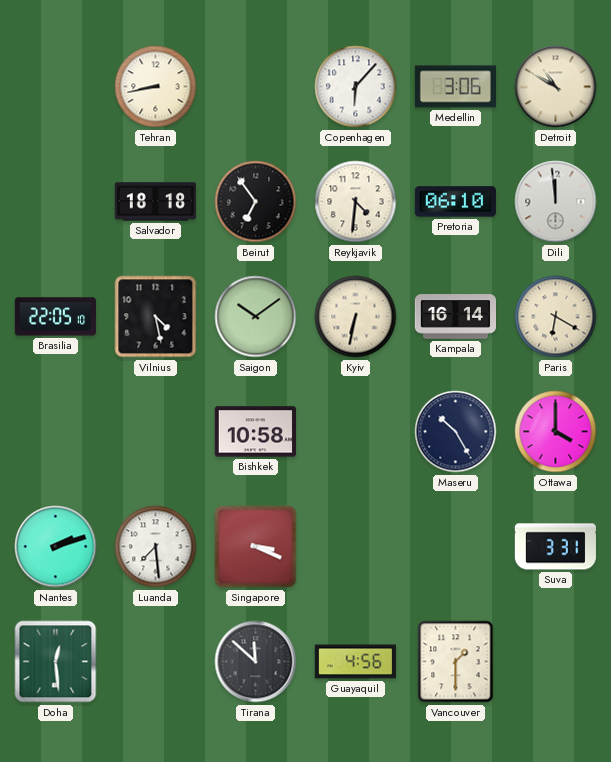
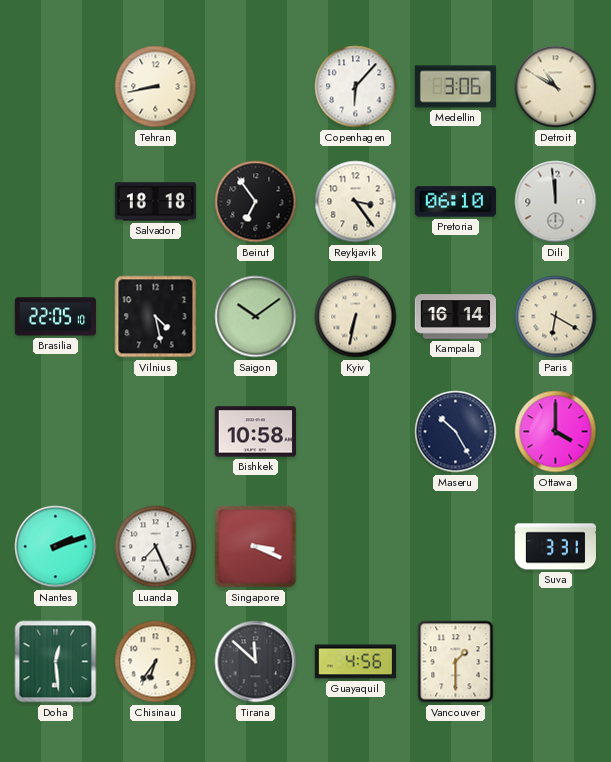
Reykjavik: 4:31 -> 3:24 (356, 202)
Luanda: 7:29 -> 7:26 (156, 547)
Chisinau: none -> 6:36 (156, 662)
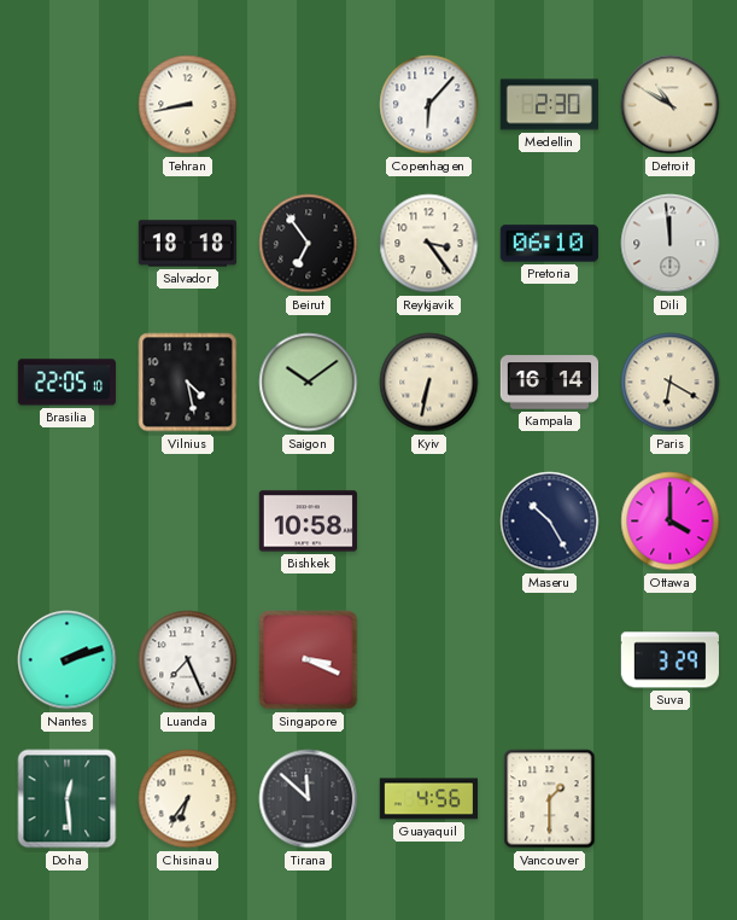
Medellin: 3:06 -> 2:30 (549, 105)
Suva: 3:31 -> 3:29 (669, 660)
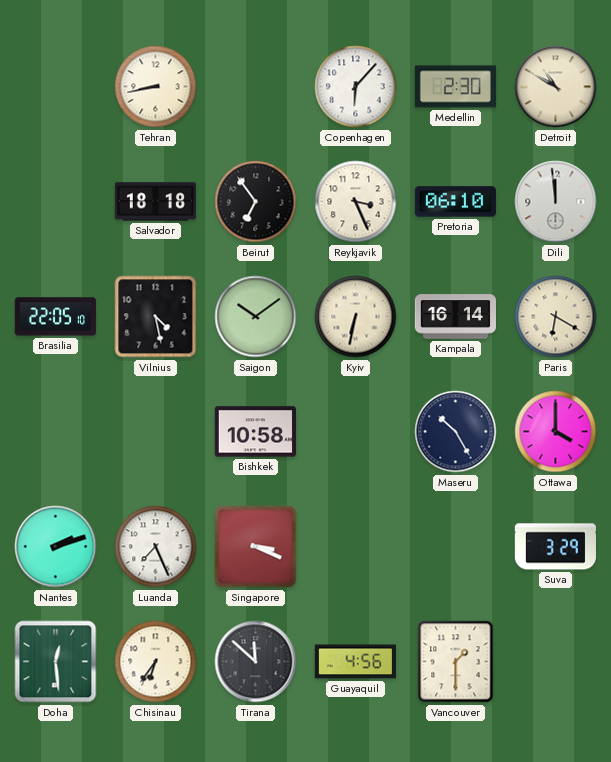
Reykjavik: 3:24 -> 3:26 (356, 202)
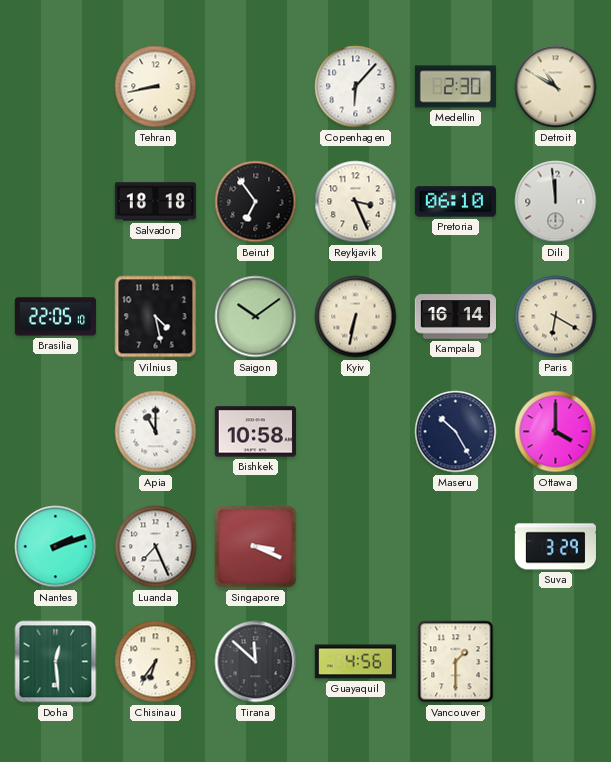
Apia: none -> 11:00 (156, 432)
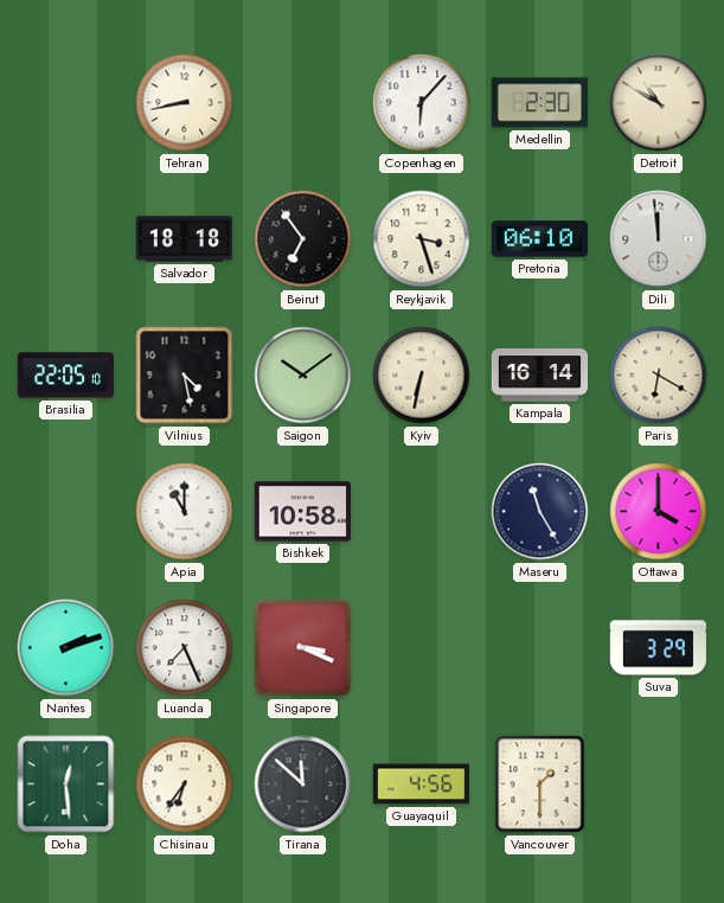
Reykjavik: 3:26 -> 3:27 (422, 239)
Maseru: 10:25 -> 11:25 (540, 512)
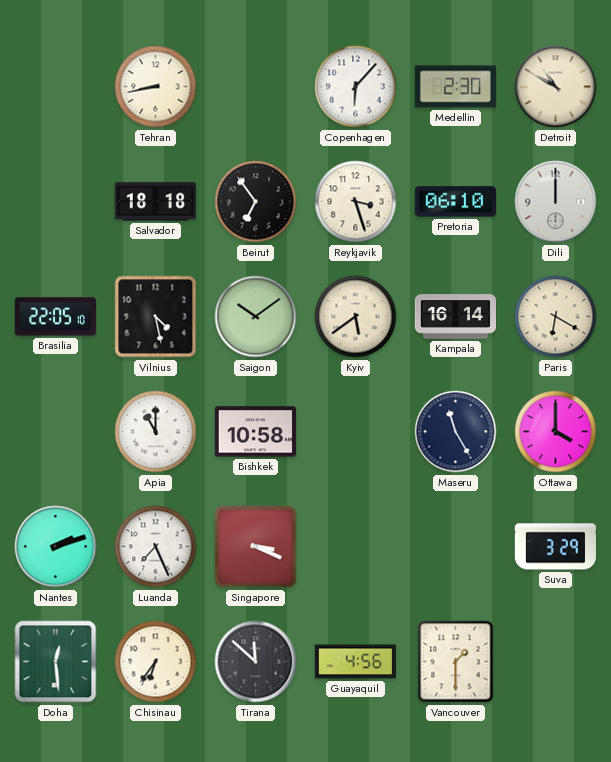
Dili: 11:59 -> 12:00 (556, 202)
Kyiv: 6:32 -> 5:39 (356, 317)
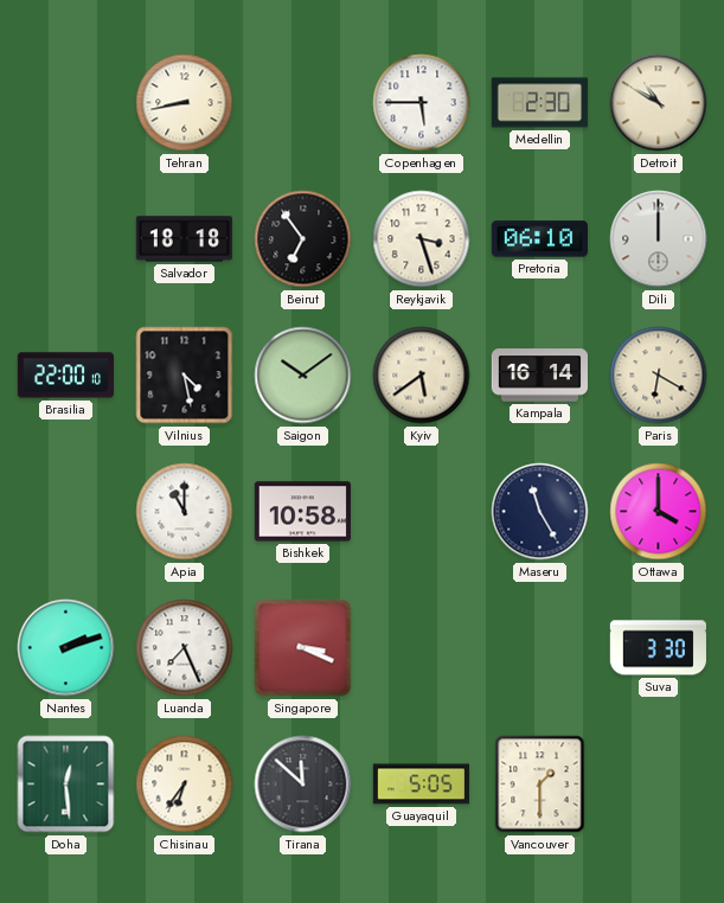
Copenhagen: 6:07 -> 5:45 (422, 103)
Brasilia: 22:05 -> 22:00 (65, 376)
Suva: 3:29 -> 3:30 (658, 648)
Guayaquil: 4:56 -> 5:05 (421, 784)
